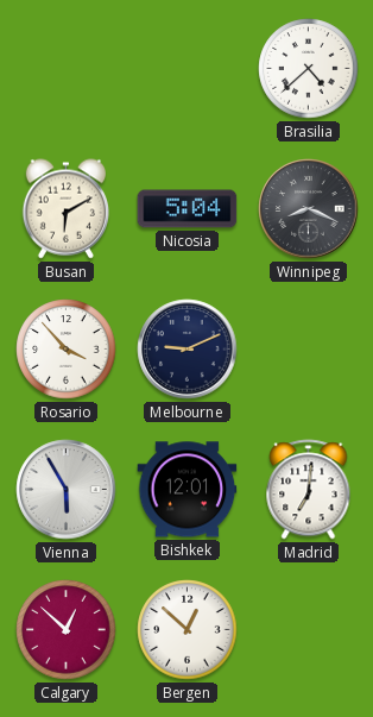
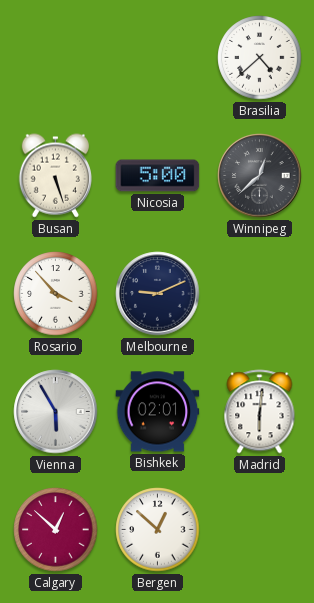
Busan: 6:10 -> 5:27 (55, 176)
Nicosia: 5:04 -> 5:00 (158, 176)
Winnipeg: 8:19 -> 12:38 (260, 176)
Bishkek: 12:01 -> 02:01 (158, 412)
Madrid: 7:01 -> 6:01 (260, 412)
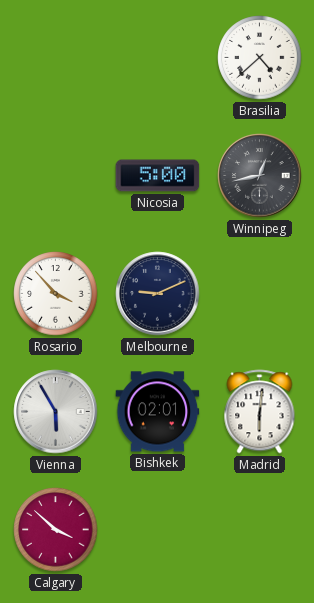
Busan: 5:27 -> none (55, 176)
Winnipeg: 12:38 -> 12:43 (260, 176)
Calgary: 12:52 -> 3:52 (56, 530)
Bergen: 12:52 -> none (158, 530)
